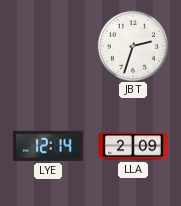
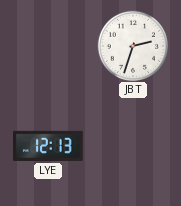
LYE: 12:14 -> 12:13 (49, 146)
LLA: 2:09 -> none (133, 146)
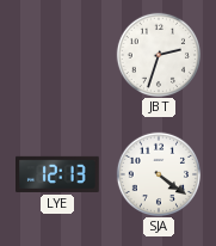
SJA: none -> 4:21 (158, 173)
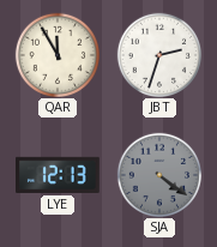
QAR: none -> 11:55 (56, 54)
SJA dial: white -> grey (158, 174)
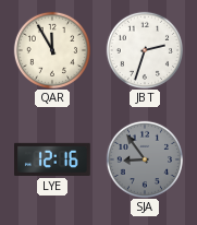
LYE: 12:13 -> 12:16 (53, 159)
SJA: 4:21 -> 8:54 (144, 158)
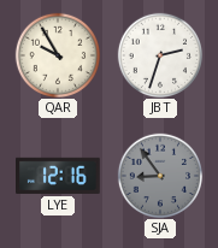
QAR: 11:55 -> 9:55 (57, 54)
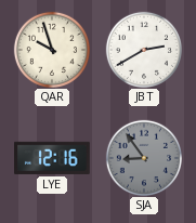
QAR: 9:55 -> 9:57 (51, 49)
JBT: 2:33 -> 2:40 (143, 49)
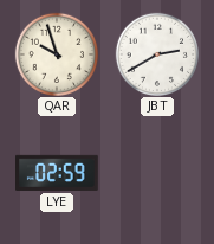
LYE: 12:16 -> 02:59 (58, 173)
SJA: 8:54 -> none (143, 157)
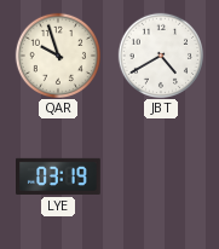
JBT: 2:40 -> 4:40 (160, 54)
LYE: 02:59 -> 03:19 (59, 176)
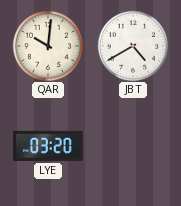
QAR: 9:57 -> 10:01 (47, 45)
LYE: 03:19 -> 03:20 (49, 146)
